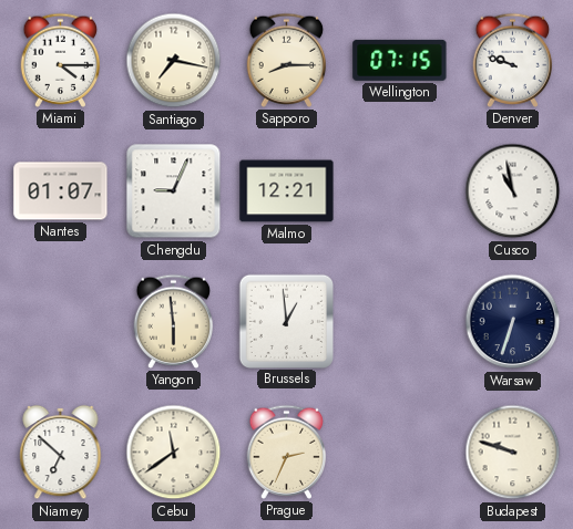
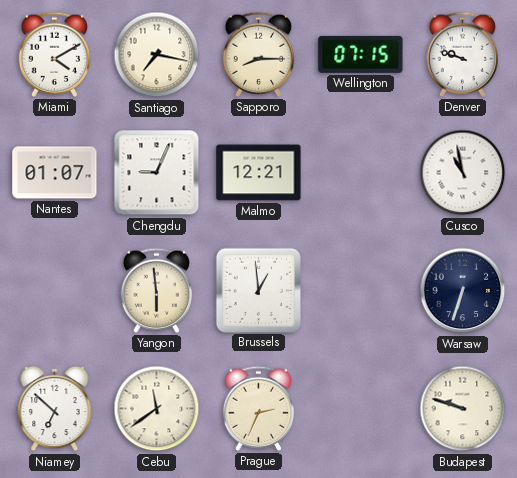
Miami: 4:15 -> 4:10 (55, 54)
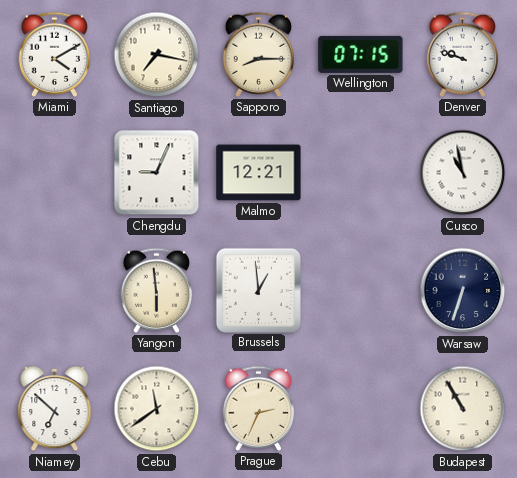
Nantes: 01:07 -> none (55, 173)
Budapest: 9:48 -> 10:55 (463, 409)
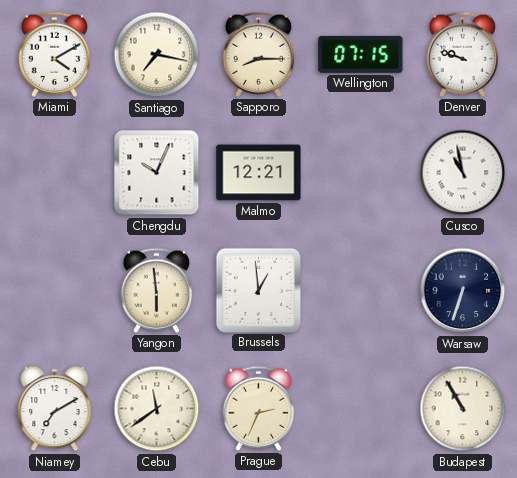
Chengdu: 9:04 -> 10:04 (157, 173)
Niamey: 6:52 -> 7:10 (55, 409)
